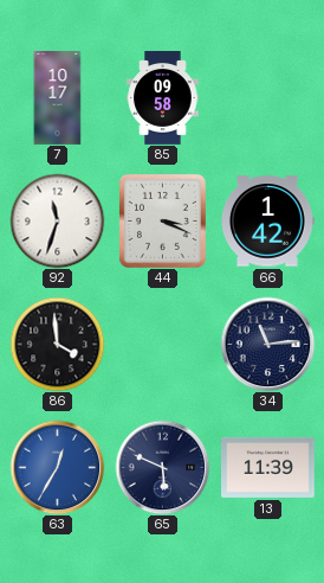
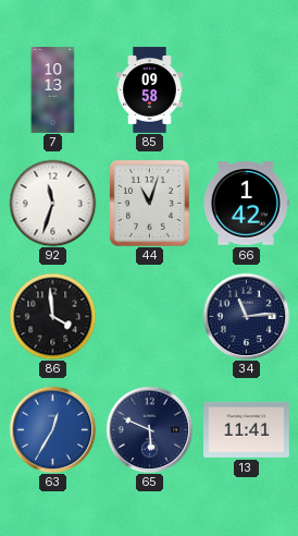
7: 10:17 -> 10:13 (53, 90)
44: 3:19 -> 11:03 (149, 203)
13: 11:39 -> 11:41 (247, 429)
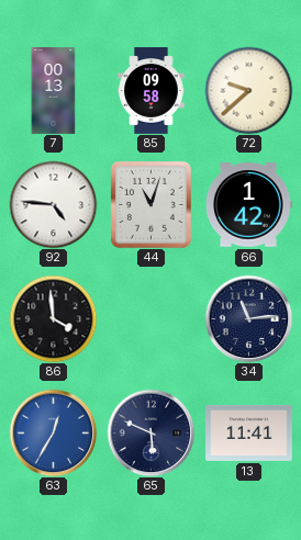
7: 10:13 -> 00:13 (54, 91)
72: none -> 9:38 (248, 90)
92: 11:33 -> 4:46 (53, 204)
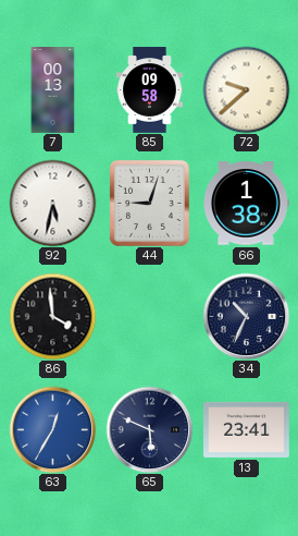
92: 4:46 -> 5:32 (52, 203)
44: 11:03 -> 9:03 (149, 203)
66: 1:42 -> 1:38 (247, 204)
34: 11:14 -> 10:34 (246, 316)
13: 11:41 -> 23:41 (247, 429)
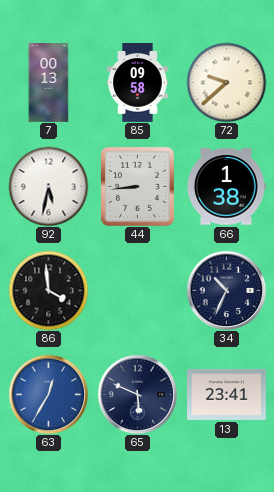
44: 9:03 -> 8:44 (137, 186)
